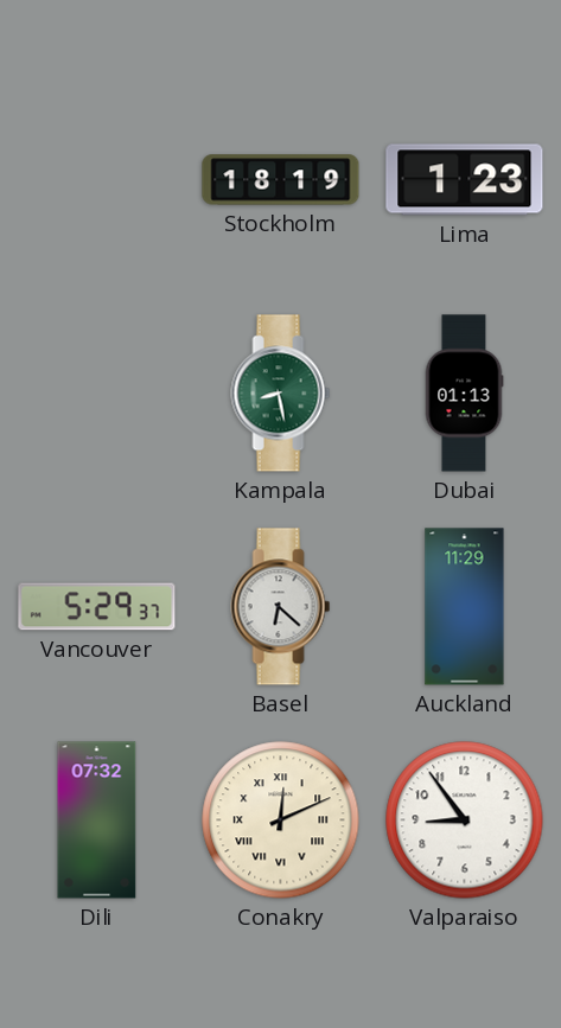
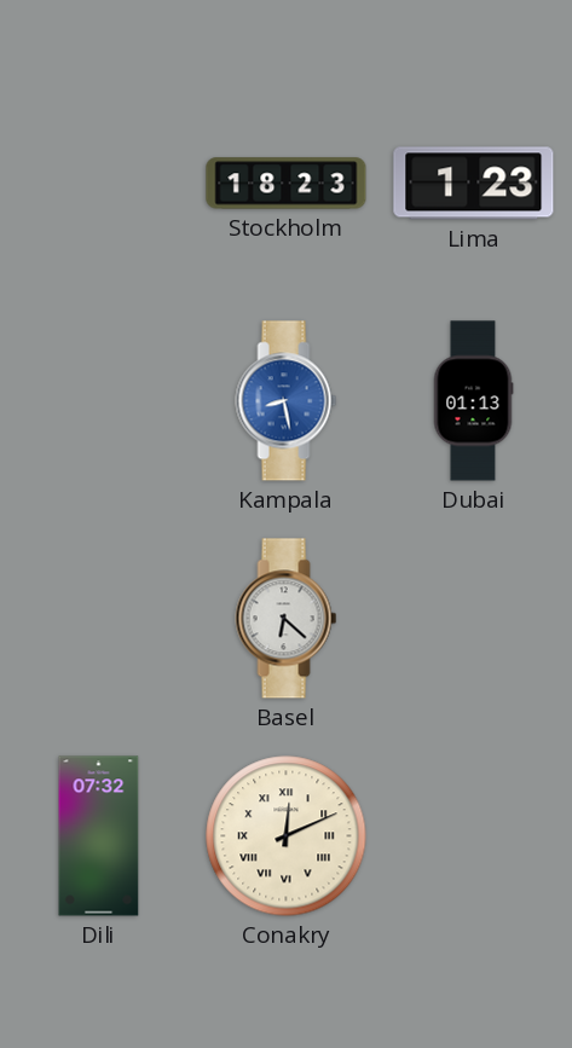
Stockholm: 18:19 -> 18:23 (287, 184)
Kampala dial: green -> blue (287, 401)
Vancouver: 5:29 -> none (97, 607)
Auckland: 11:29 -> none (465, 607)
Valparaiso: 8:54 -> none (465, 821)
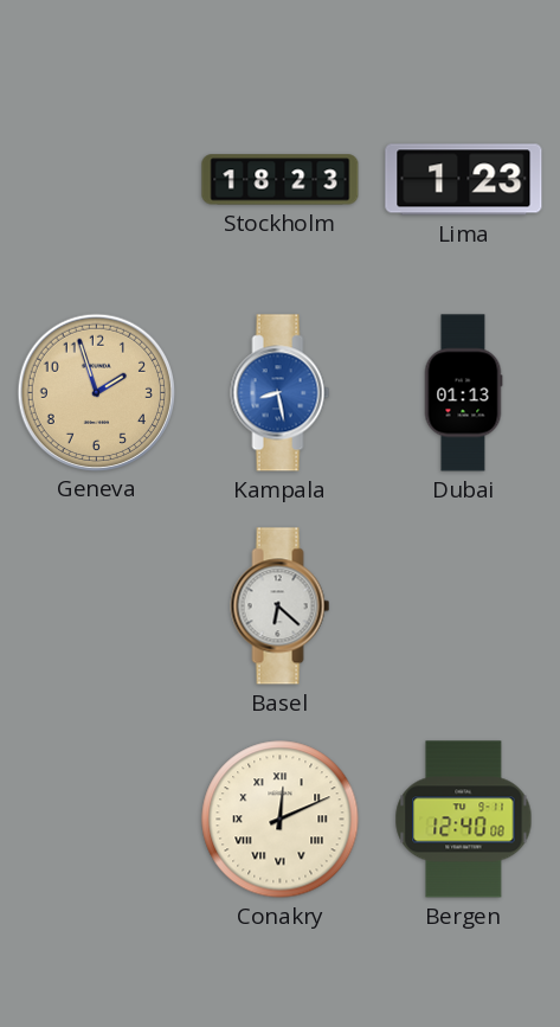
Geneva: none -> 1:57 (96, 392)
Dili: 07:32 -> none (99, 836)
Bergen: none -> 12:40 (464, 820)
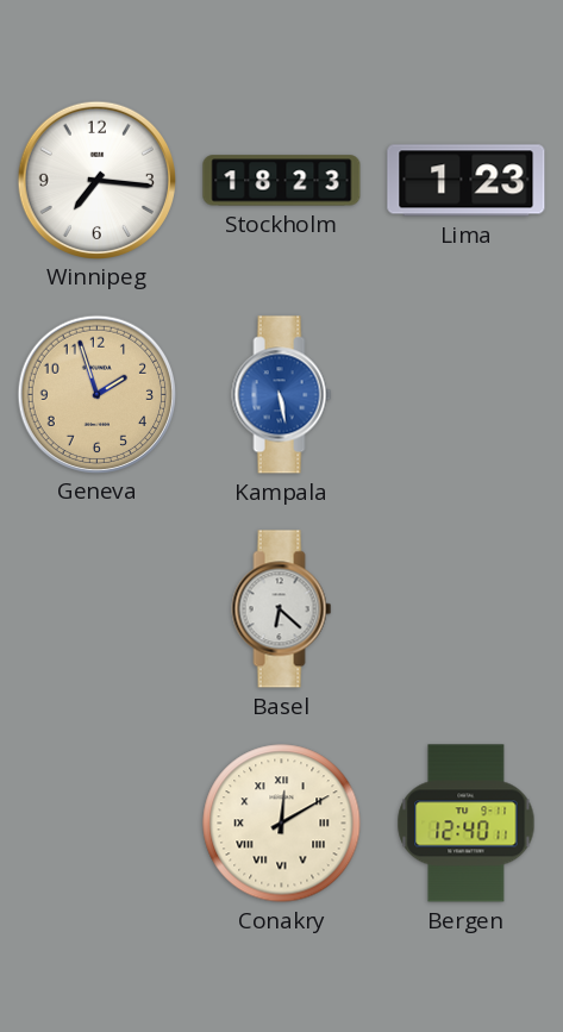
Winnipeg: none -> 7:16 (96, 180)
Kampala: 8:28 -> 5:28 (282, 395)
Dubai: 01:13 -> none (463, 393)
Conakry: 12:11 -> 12:10 (282, 824)
Bergen: 12:40:08 -> 12:40:11 (467, 824)
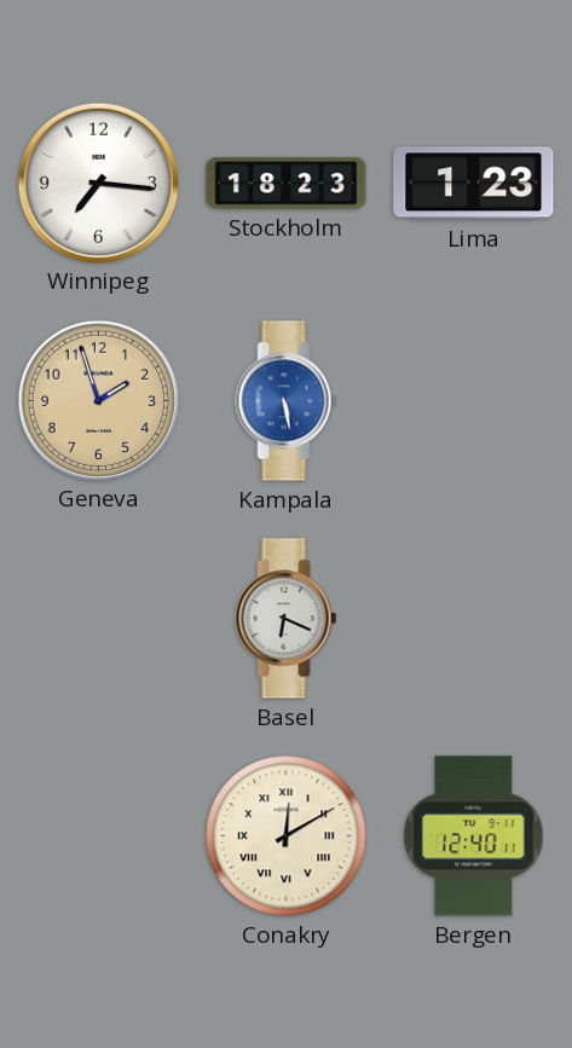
Basel: 6:22 -> 6:19 (287, 619)
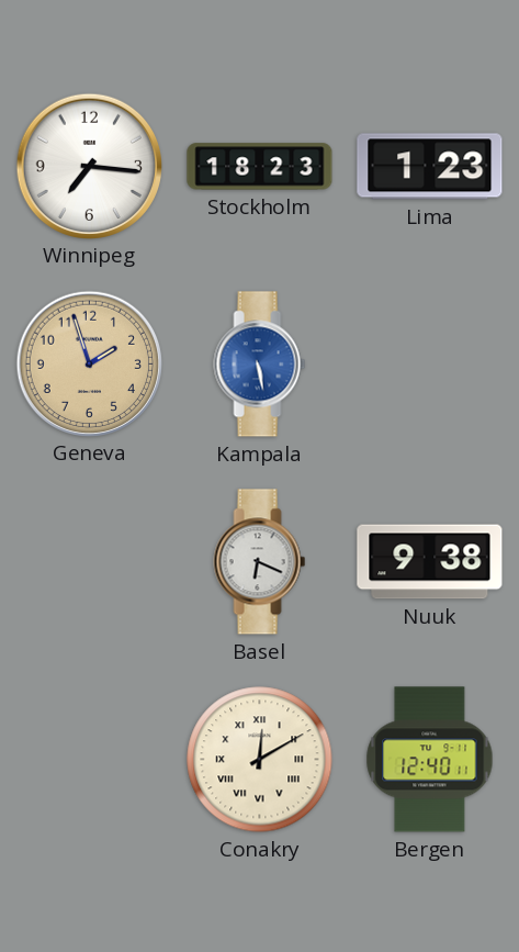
Nuuk: none -> 9:38 (430, 562)
